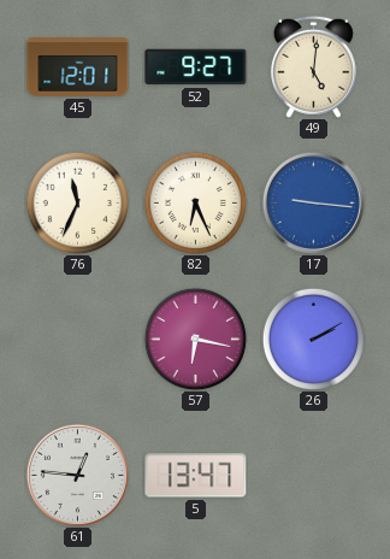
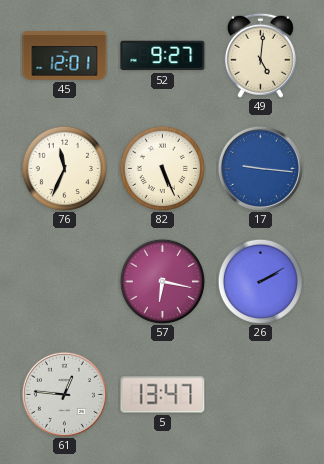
82: 6:26 -> 5:26 (162, 168)
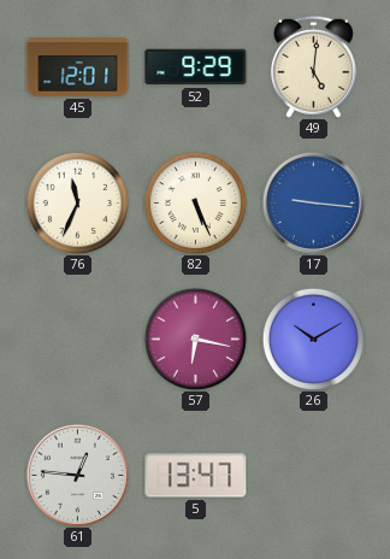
52: 9:27 -> 9:29 (196, 67)
26: 2:10 -> 10:10 (313, 339)
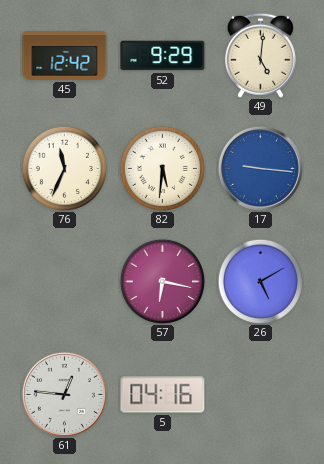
45: 12:01 -> 12:42 (65, 56)
82: 5:26 -> 5:31 (162, 168)
26: 10:10 -> 5:10 (260, 281)
5: 13:47 -> 04:16 (163, 395)
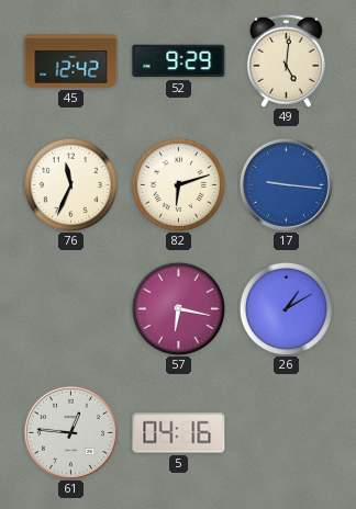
82: 5:31 -> 6:12 (178, 184)
26: 5:10 -> 1:10 (286, 308)
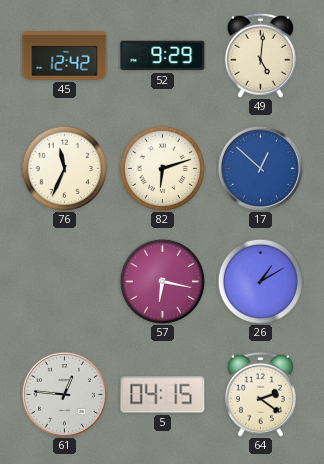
17: 9:16 -> 12:52 (260, 168)
5: 04:16 -> 04:15 (163, 395)
64: none -> 2:21 (260, 394)
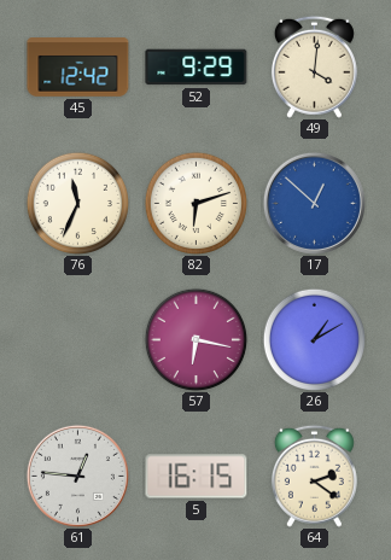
49: 5:01 -> 4:01 (314, 66)
5: 04:15 -> 16:15 (197, 477)
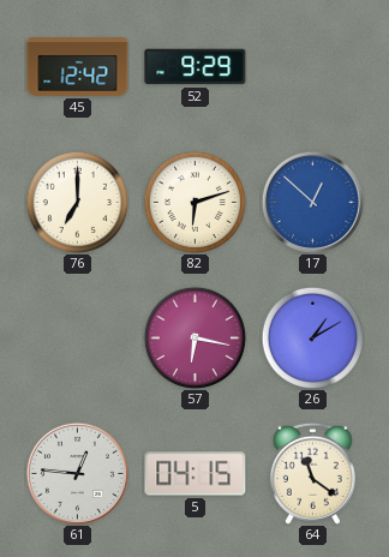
49: 4:01 -> none (314, 66)
76: 11:34 -> 7:00 (77, 202)
5: 16:15 -> 04:15 (196, 474)
64: 2:21 -> 11:21 (312, 473)
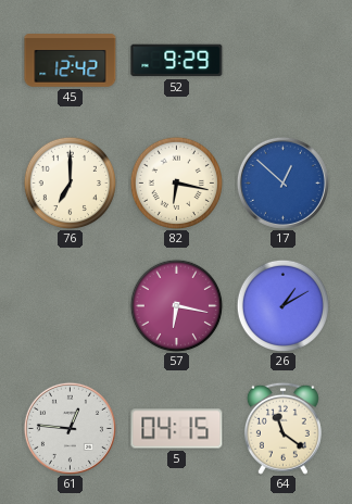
82: 6:12 -> 6:17 (176, 182)
